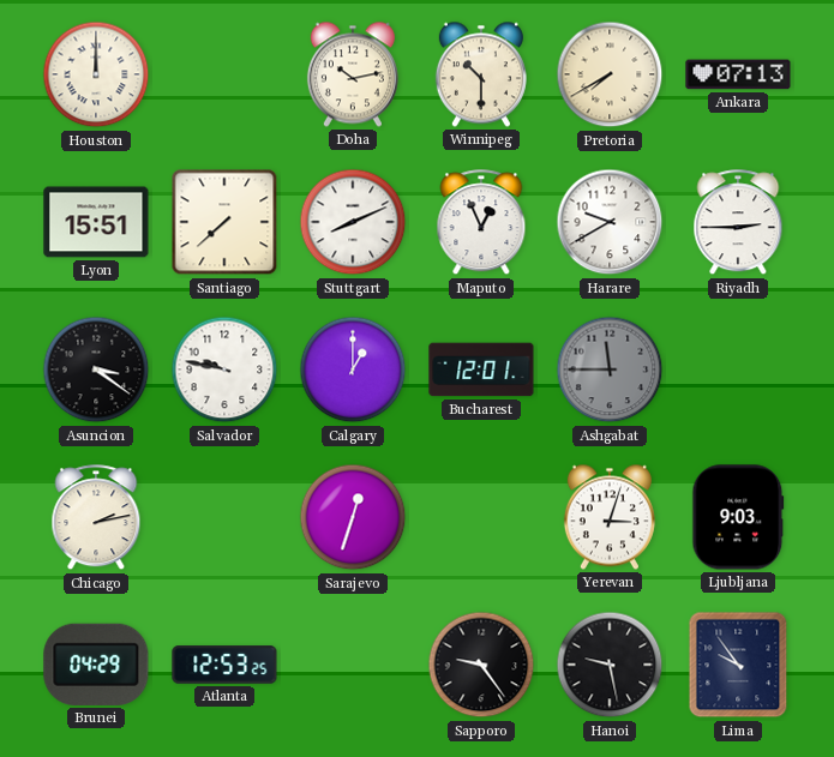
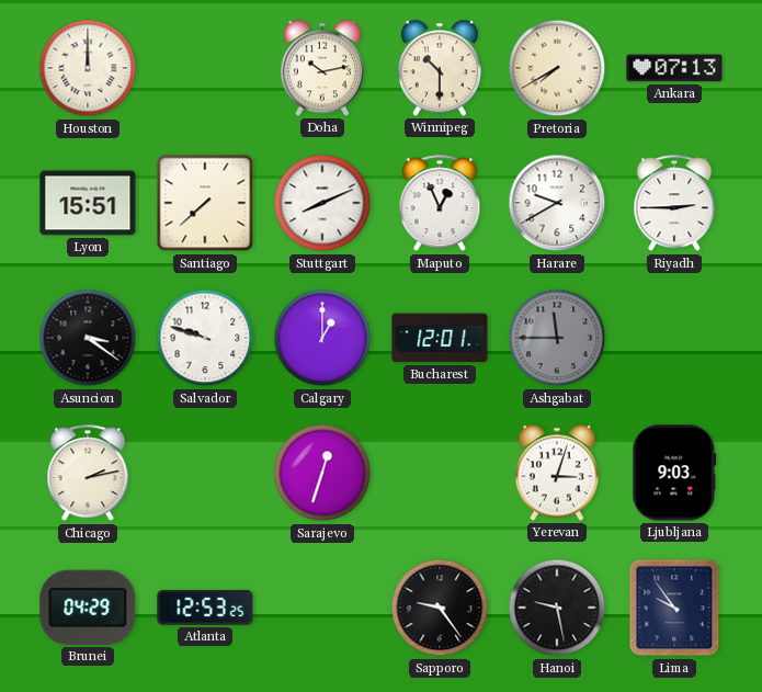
Salvador: 9:47 -> 9:48 (205, 338)
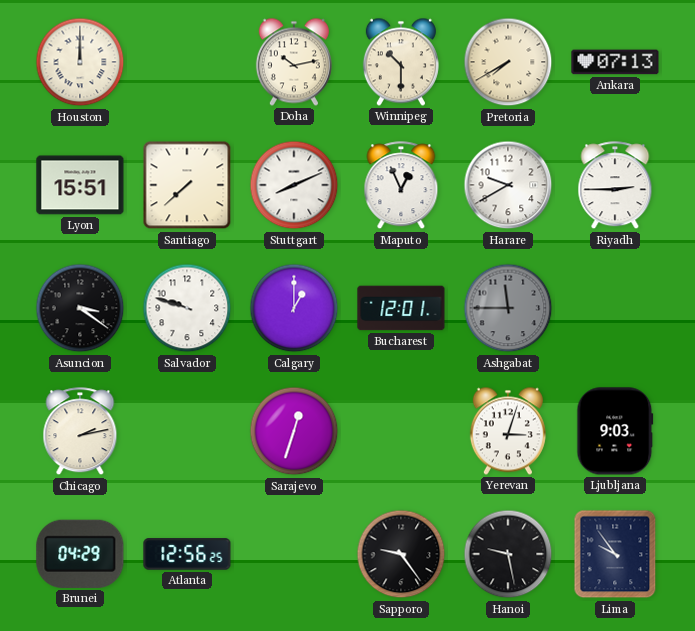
Atlanta: 12:53 -> 12:56 (187, 554)
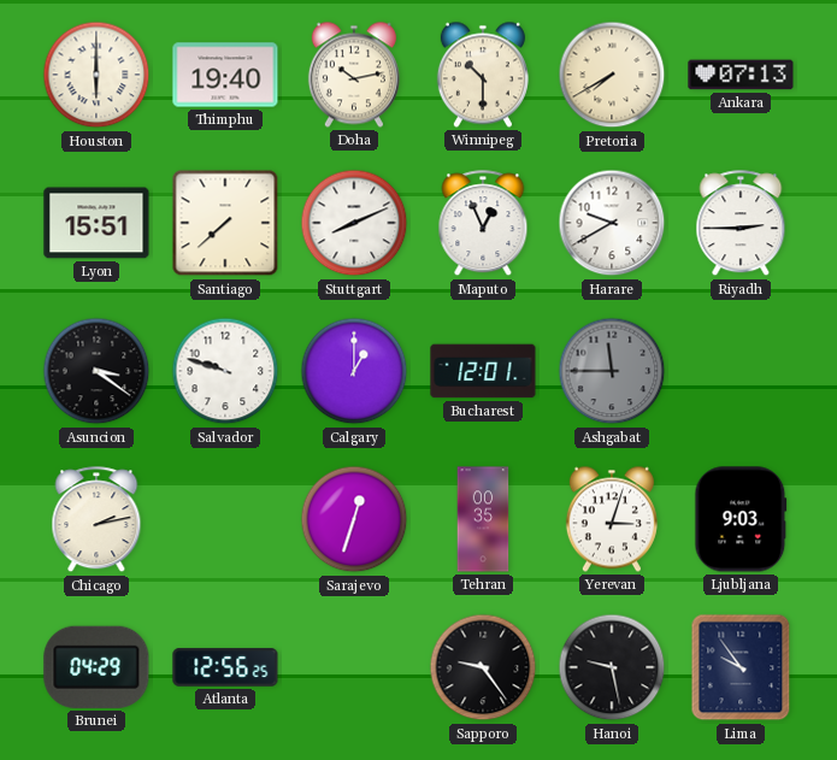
Houston: 12:00 -> 6:00 (96, 75)
Thimphu: none -> 19:40 (225, 75)
Tehran: none -> 00:35 (483, 519)
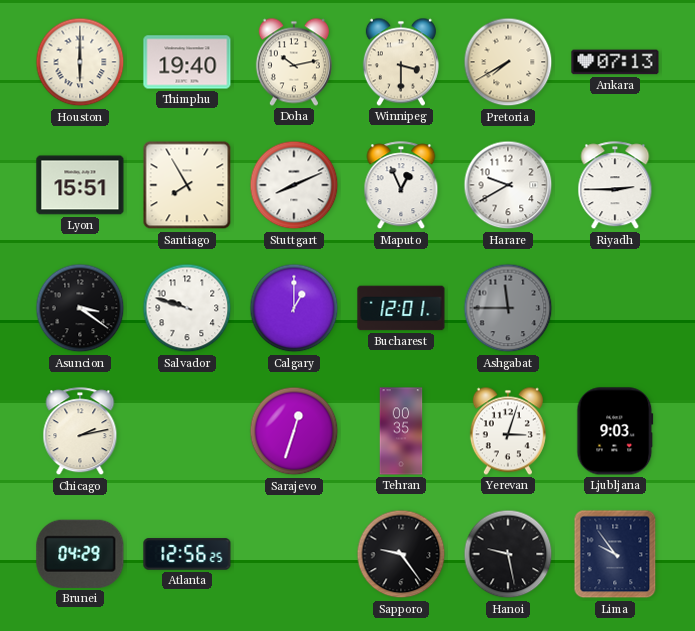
Winnipeg: 10:30 -> 3:30 (401, 62)
Santiago: 7:38 -> 7:55 (187, 185)
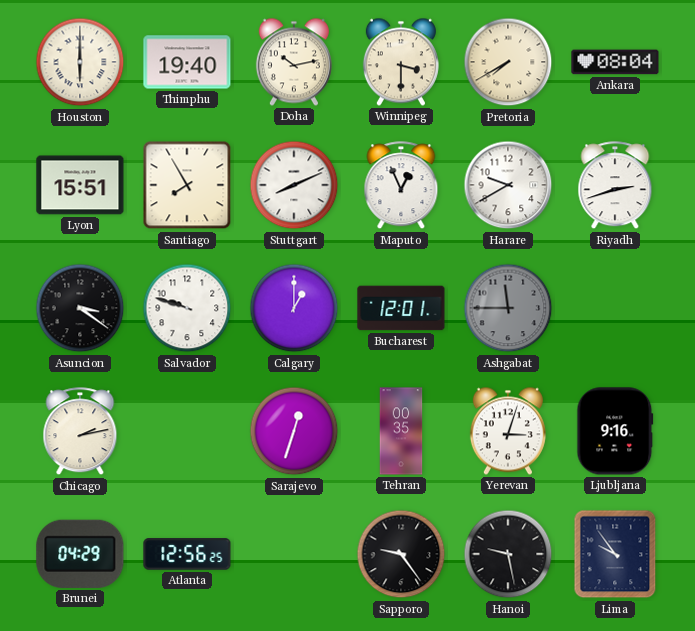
Ankara: 07:13 -> 08:04 (615, 62)
Riyadh: 2:45 -> 2:42 (615, 186)
Ljubljana: 9:03 -> 9:16 (615, 431)
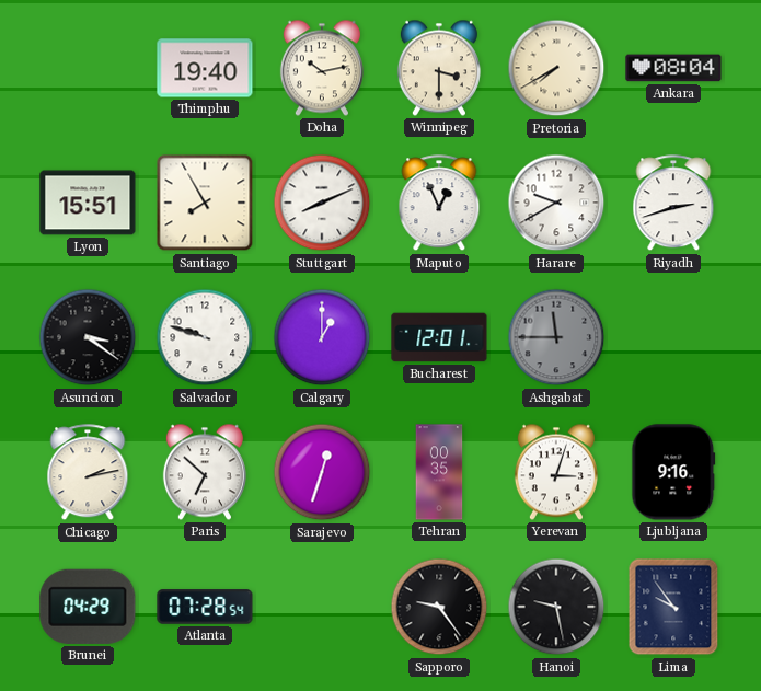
Houston: 6:00 -> none (80, 62)
Paris: none -> 6:52 (205, 472)
Atlanta: 12:56 -> 07:28 (205, 607)
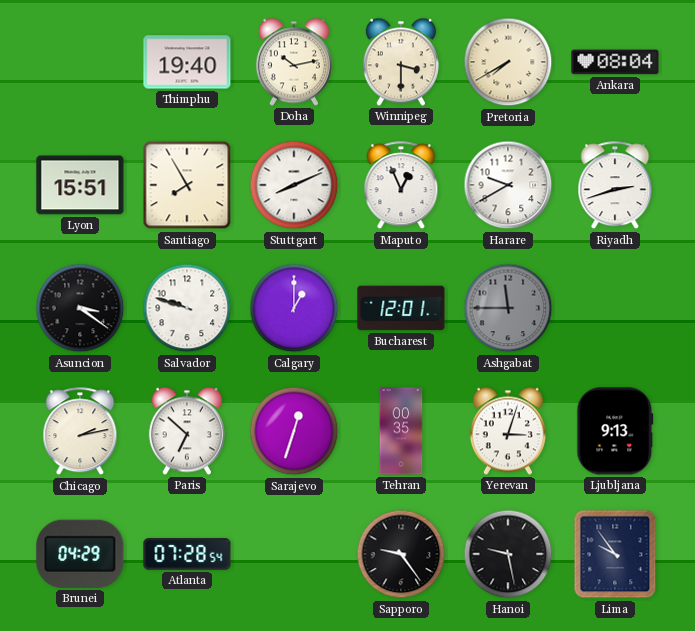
Ljubljana: 9:16 -> 9:13 (615, 431)
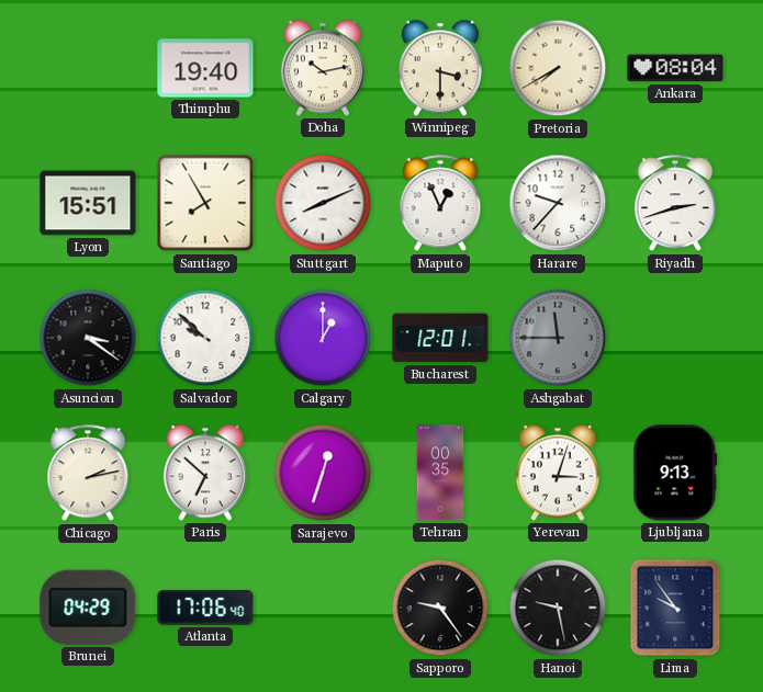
Harare: 9:40 -> 9:37 (558, 203)
Salvador: 9:48 -> 9:52 (205, 338)
Atlanta: 07:28 -> 17:06 (205, 608)
